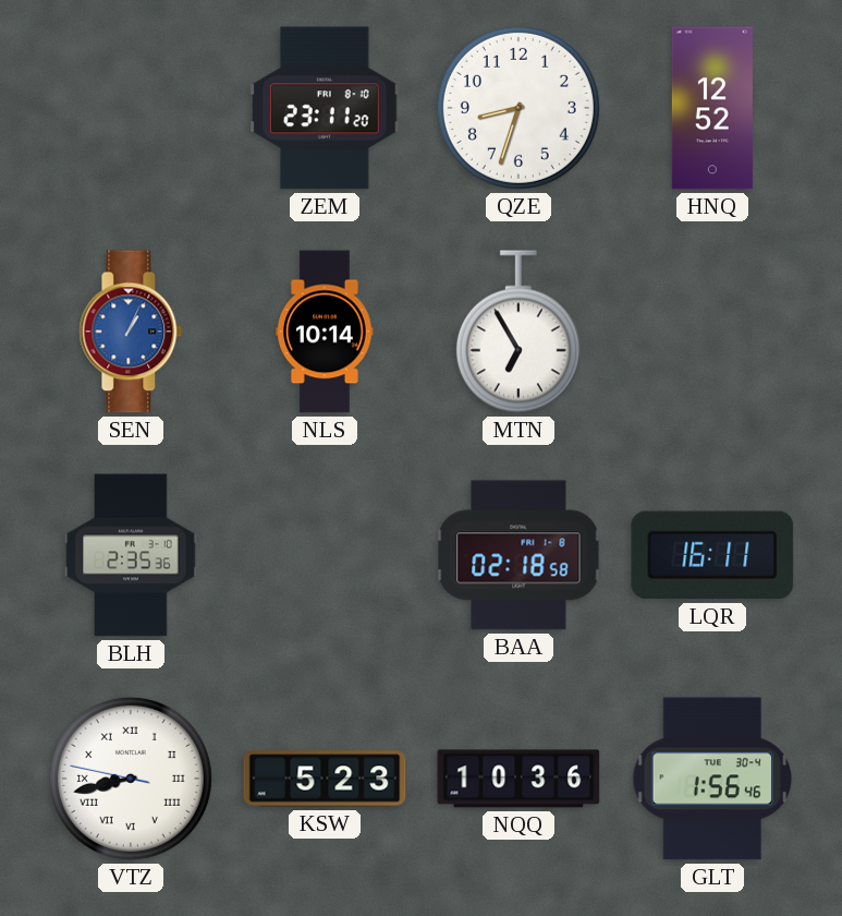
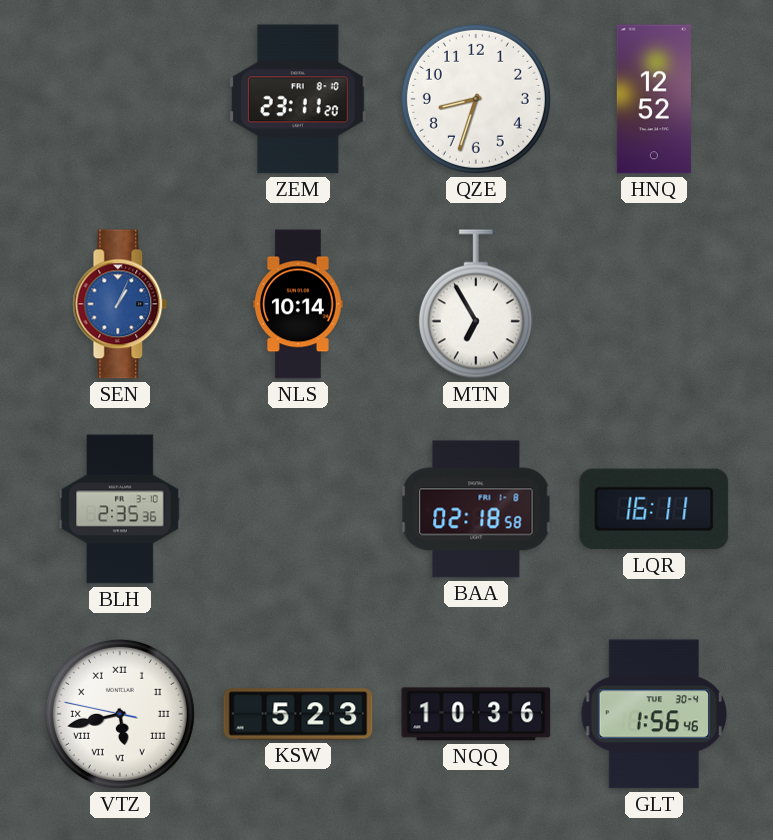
VTZ: 8:42 -> 5:42 (120, 714)
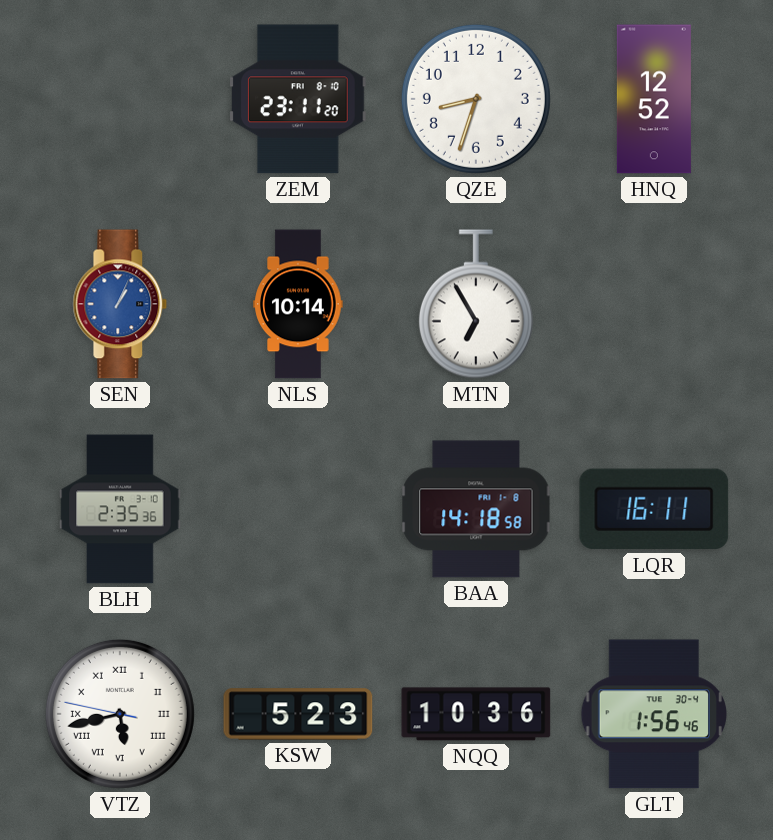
BAA: 02:18 -> 14:18 (476, 509)
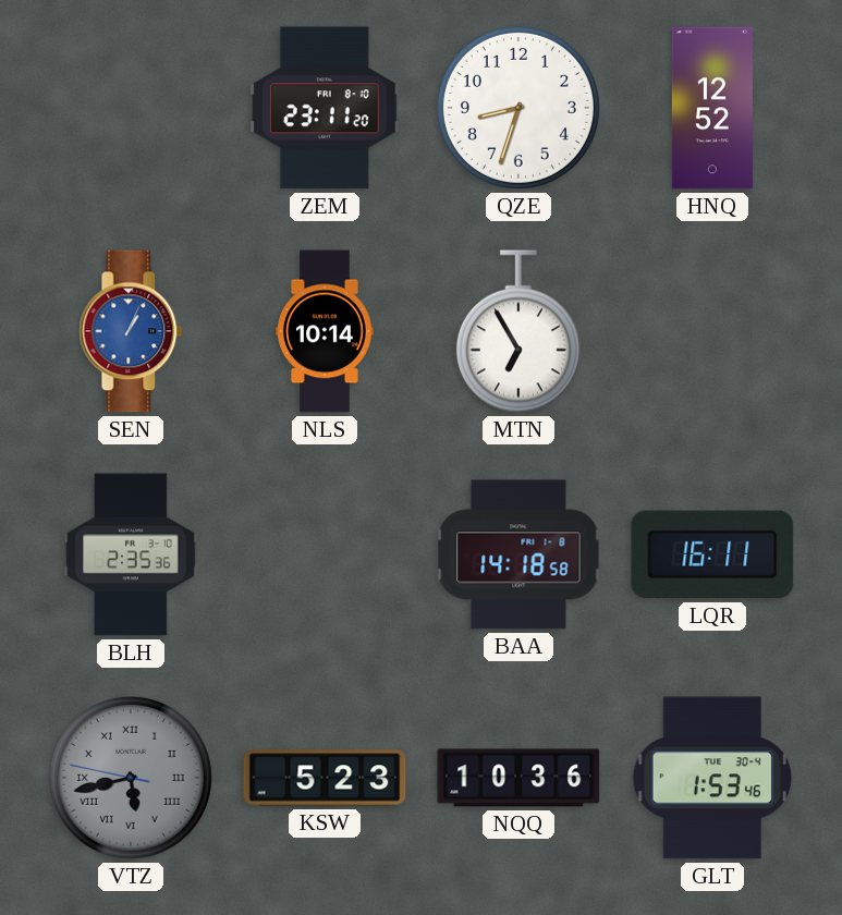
VTZ dial: white -> grey (131, 778)
GLT: 1:56 -> 1:53 (711, 778)
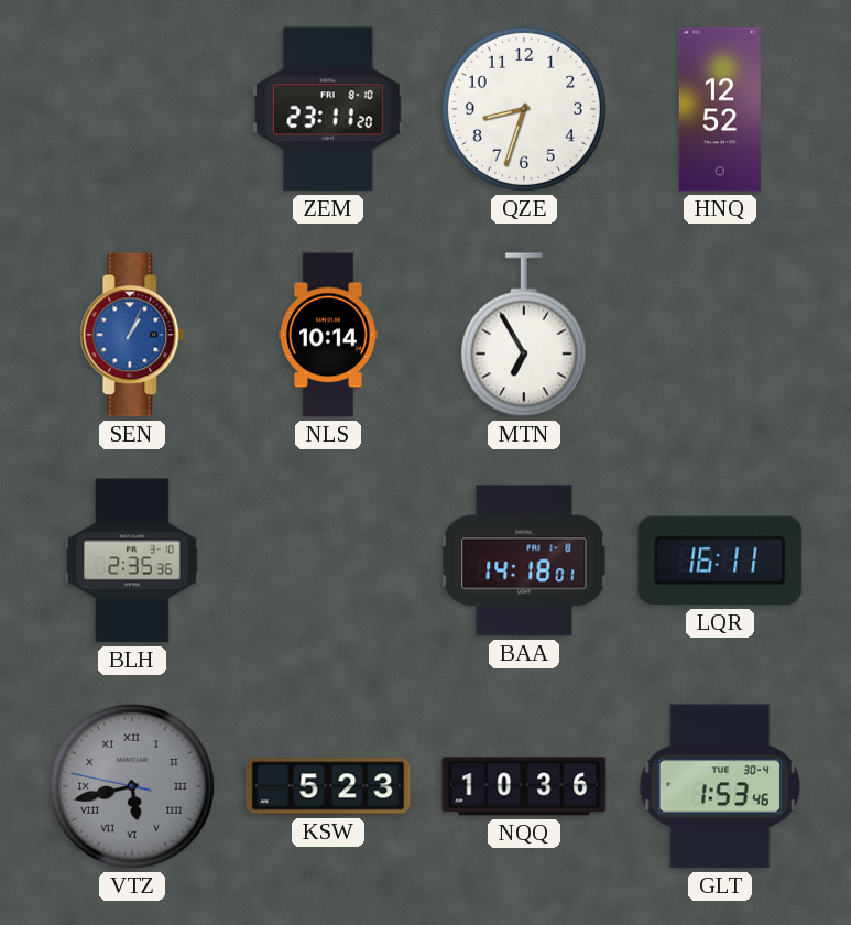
BAA: 14:18:58 -> 14:18:01 (524, 561)
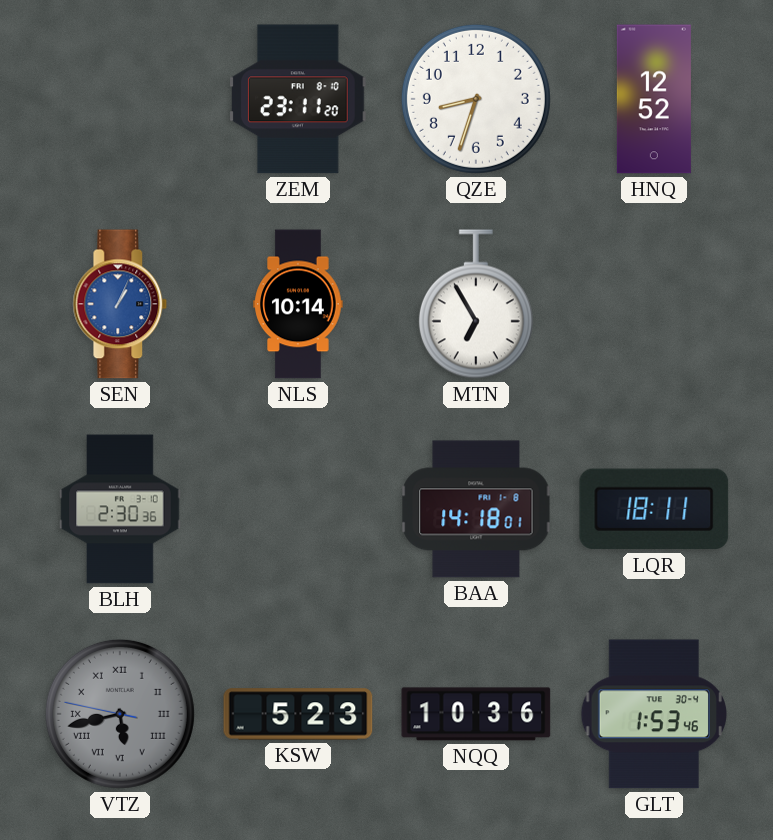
BLH: 2:35 -> 2:30 (120, 509)
LQR: 16:11 -> 18:11 (654, 509)
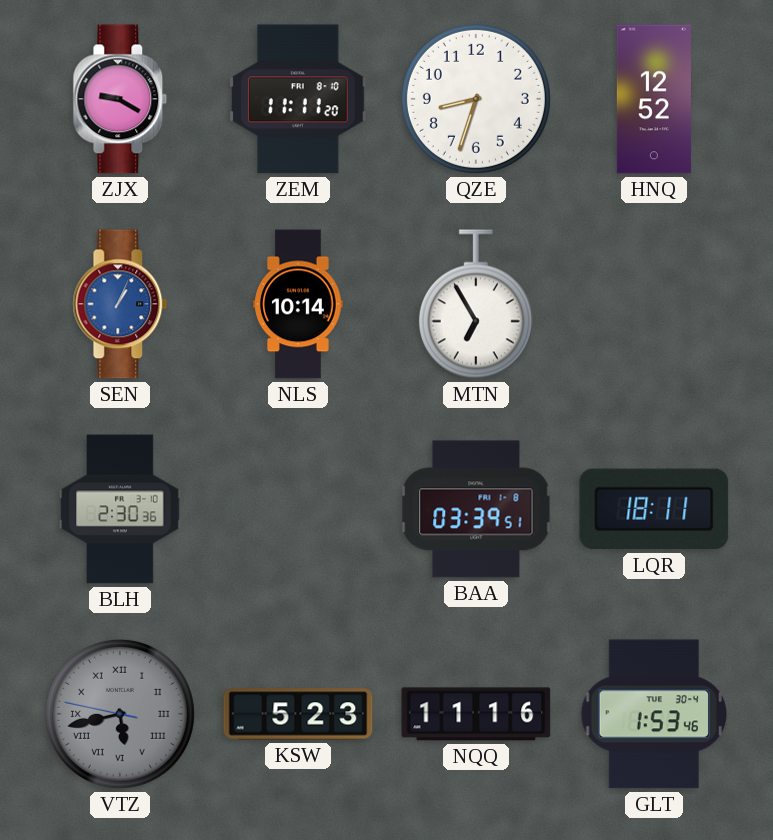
ZJX: none -> 9:20 (120, 99)
ZEM: 23:11 -> 11:11 (299, 99)
BAA: 14:18 -> 03:39 (476, 509)
NQQ: 10:36 -> 11:16 (476, 714)
